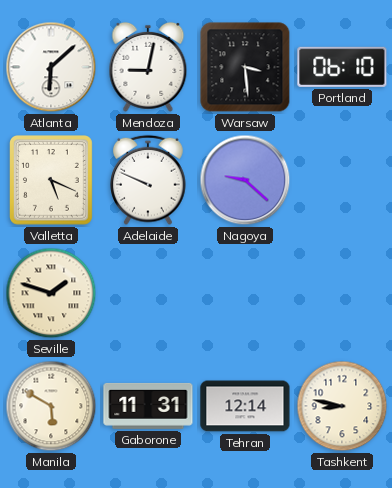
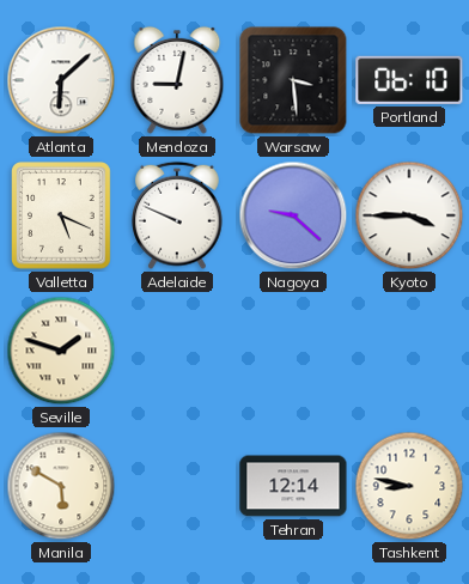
Kyoto: none -> 3:45 (409, 215)
Gaborone: 11:31 -> none (148, 406)
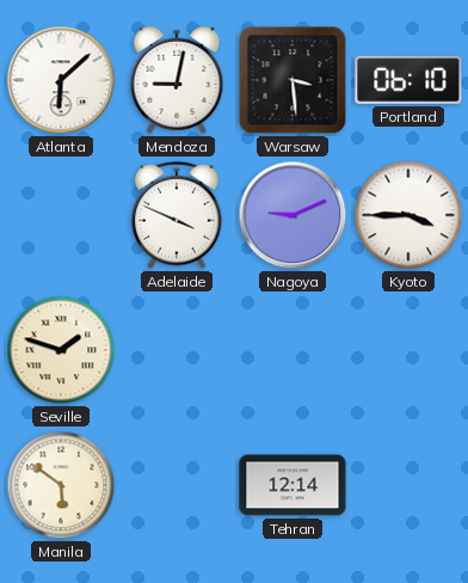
Valletta: 5:19 -> none (62, 217)
Adelaide: 9:49 -> 3:49 (177, 215)
Nagoya: 9:22 -> 9:11 (292, 215)
Manila: 5:50 -> 5:51 (61, 485)
Tashkent: 8:47 -> none (409, 486)
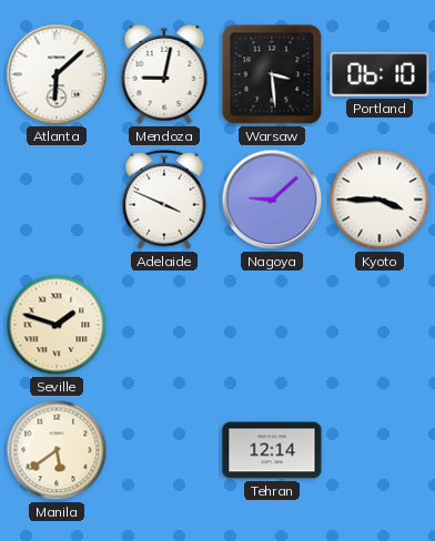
Nagoya: 9:11 -> 9:08 (272, 200)
Manila: 5:51 -> 5:39 (57, 450)
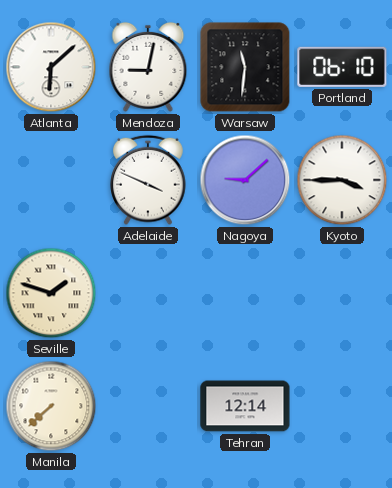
Warsaw: 3:29 -> 11:31 (245, 67)
Manila: 5:39 -> 7:38 (51, 406)
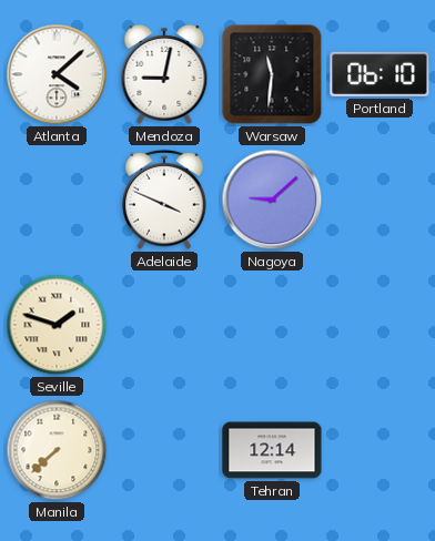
Atlanta: 6:08 -> 4:08 (57, 74)
Kyoto: 3:45 -> none (342, 180)
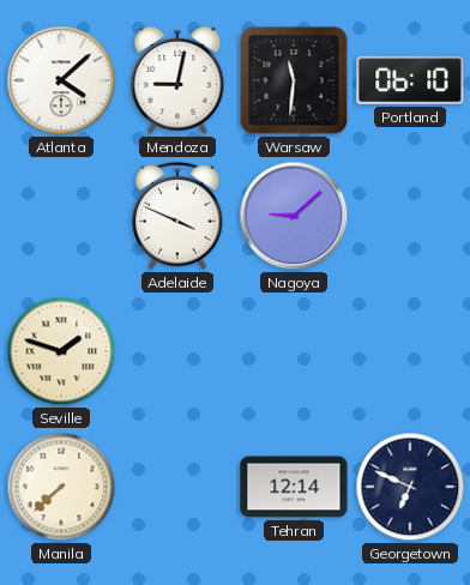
Georgetown: none -> 6:49 (410, 487)
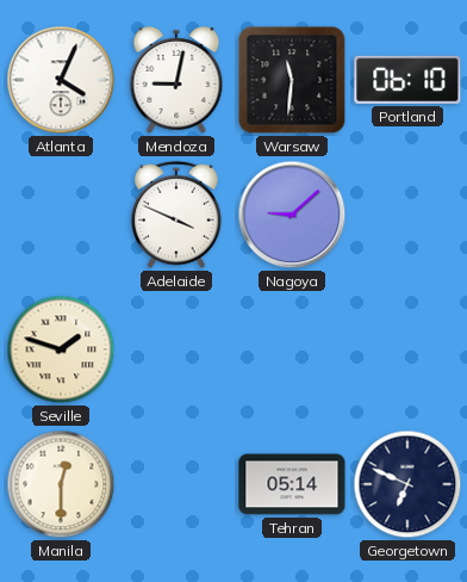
Atlanta: 4:08 -> 4:04 (61, 80)
Manila: 7:38 -> 12:30 (61, 484)
Tehran: 12:14 -> 05:14 (292, 484)
